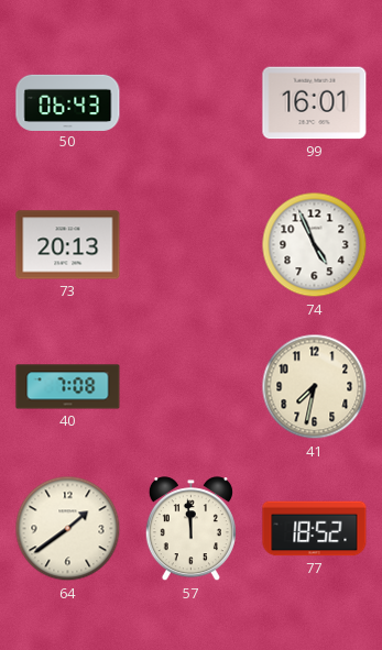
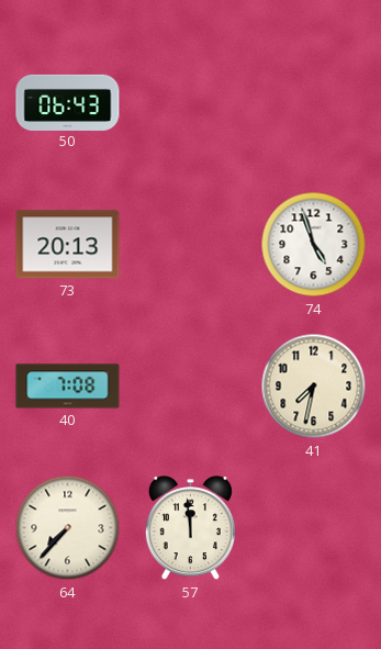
99: 16:01 -> none (315, 103)
74: 4:56 -> 4:57 (314, 245)
64: 1:39 -> 7:37 (68, 528)
77: 18:52 -> none (315, 529)
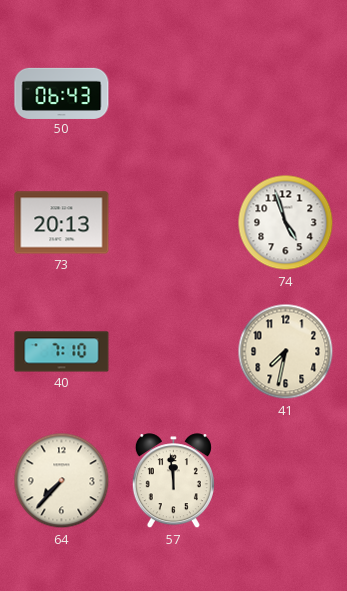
40: 7:08 -> 7:10 (62, 352)
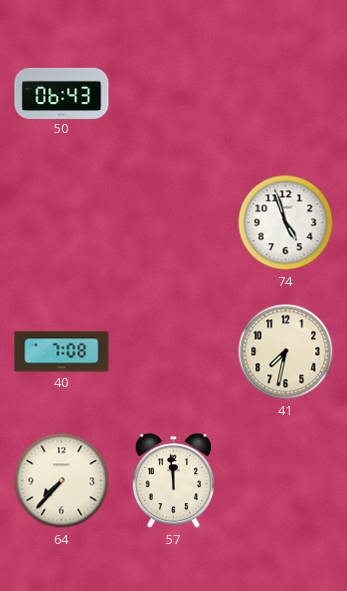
73: 20:13 -> none (62, 223)
40: 7:10 -> 7:08 (62, 352)
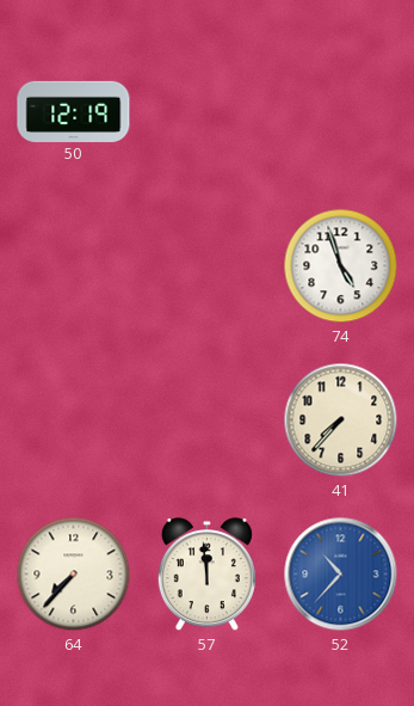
50: 06:43 -> 12:19 (74, 111)
40: 7:08 -> none (62, 352)
41: 7:32 -> 7:37 (341, 420)
52: none -> 10:37 (341, 575)
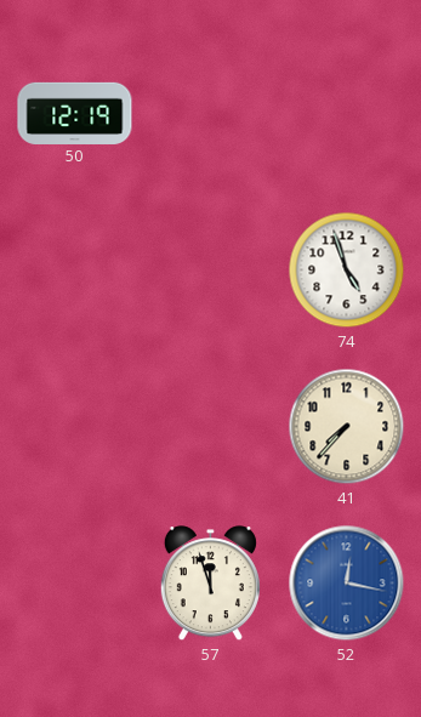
64: 7:37 -> none (74, 575)
57: 11:59 -> 11:57 (210, 584)
52: 10:37 -> 12:17 (347, 584)
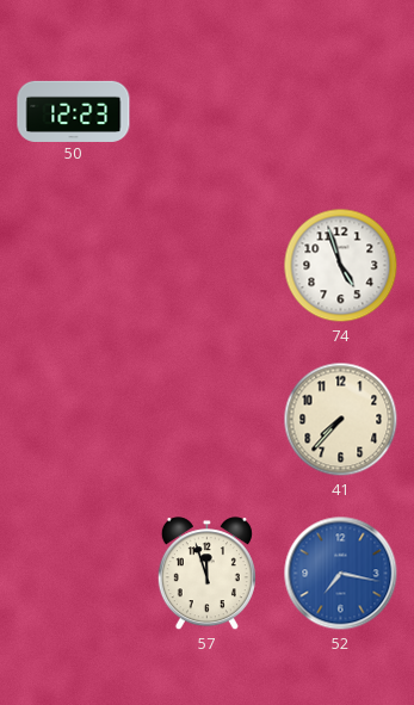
50: 12:19 -> 12:23 (74, 111)
52: 12:17 -> 7:17 (341, 574)
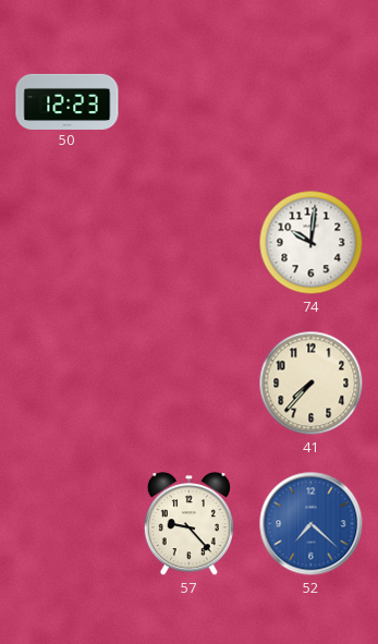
74: 4:57 -> 10:01 (312, 243)
57: 11:57 -> 9:23 (188, 524)
52: 7:17 -> 7:22 (312, 524)
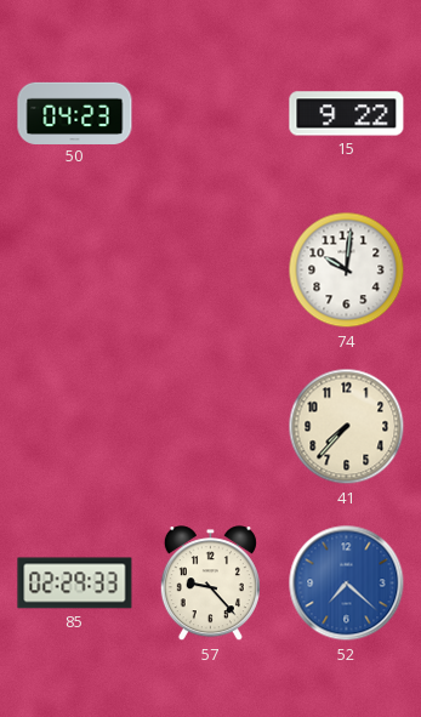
50: 12:23 -> 04:23 (75, 113)
15: none -> 9:22 (347, 114)
85: none -> 02:29 (75, 584)
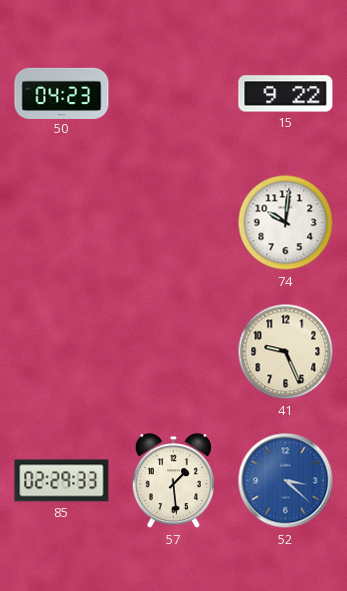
41: 7:37 -> 9:26 (286, 352)
57: 9:23 -> 1:29 (173, 481)
52: 7:22 -> 3:22 (286, 481)
